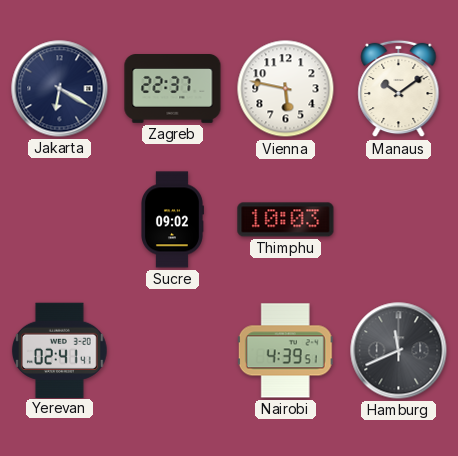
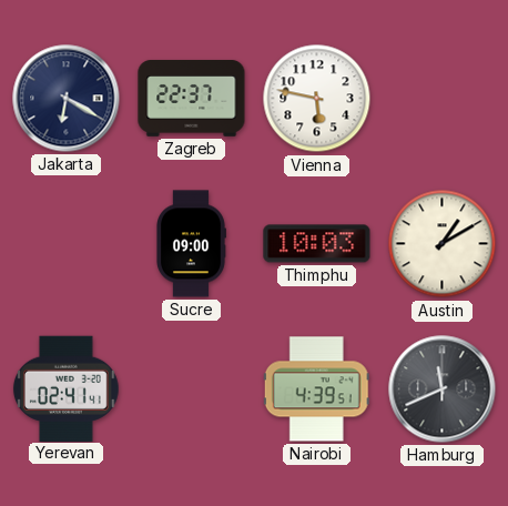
Manaus: 10:09 -> none (399, 89)
Sucre: 09:02 -> 09:00 (192, 244)
Austin: none -> 1:10 (443, 244)
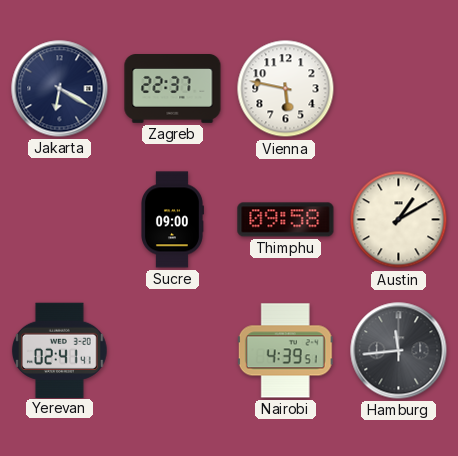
Thimphu: 10:03 -> 09:58 (286, 220)
Hamburg: 11:41 -> 11:44 (399, 351)
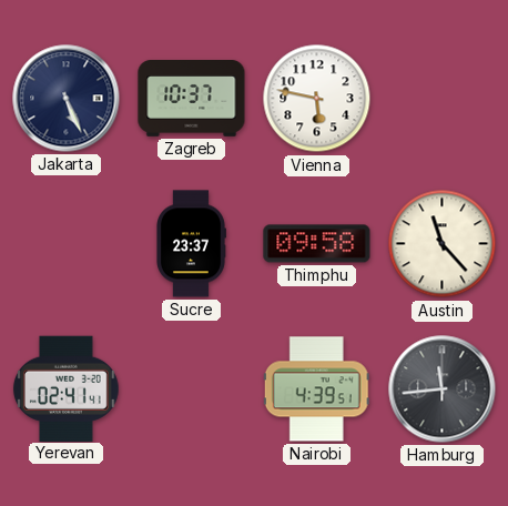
Jakarta: 6:20 -> 5:26 (67, 99)
Zagreb: 22:37 -> 10:37 (192, 99)
Sucre: 09:00 -> 23:37 (192, 244)
Austin: 1:10 -> 11:23 (443, 244)
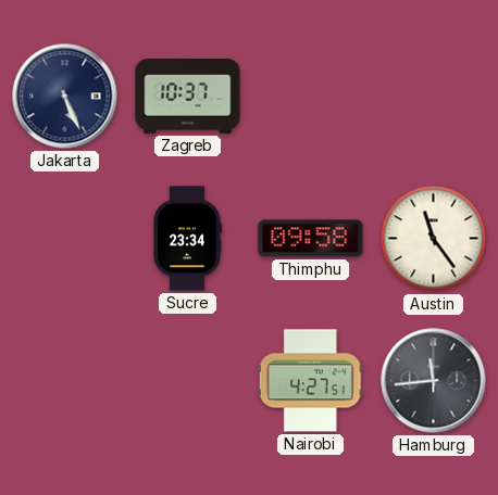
Vienna: 5:47 -> none (317, 99)
Sucre: 23:37 -> 23:34 (188, 239)
Austin: 11:23 -> 11:24 (434, 239)
Yerevan: 02:41 -> none (65, 388)
Nairobi: 4:39 -> 4:27 (310, 381)
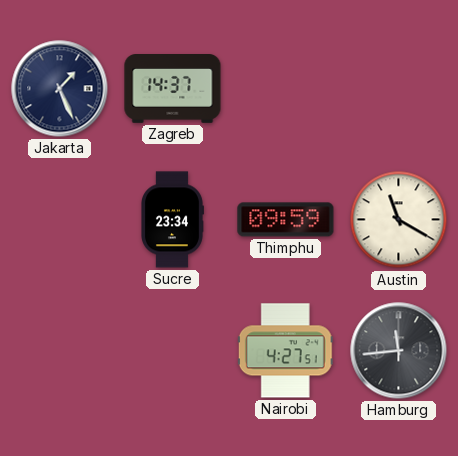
Jakarta: 5:26 -> 1:26 (60, 89)
Zagreb: 10:37 -> 14:37 (173, 89)
Thimphu: 09:58 -> 09:59 (286, 220)
Austin: 11:24 -> 11:20 (399, 220)
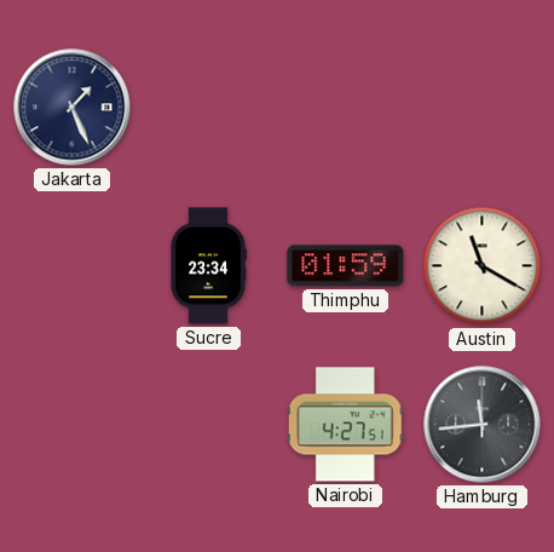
Zagreb: 14:37 -> none (173, 89)
Thimphu: 09:59 -> 01:59 (346, 266)
